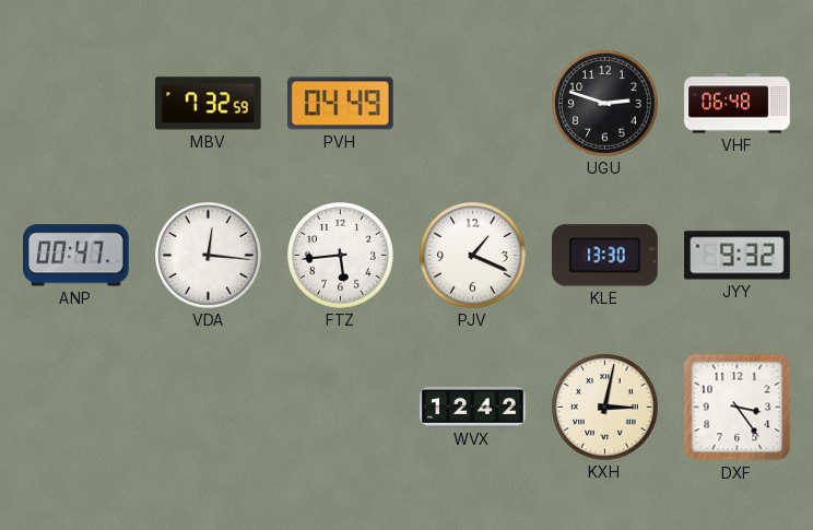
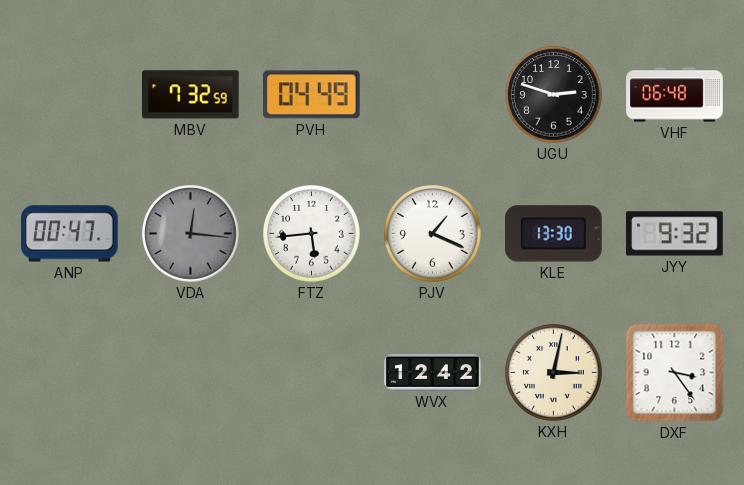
VDA dial: white -> grey (191, 234)
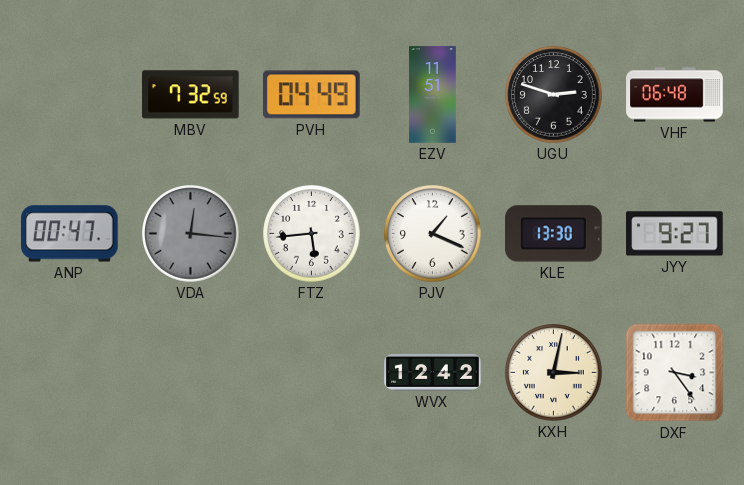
EZV: none -> 11:51 (433, 95)
JYY: 9:32 -> 9:27 (675, 234)
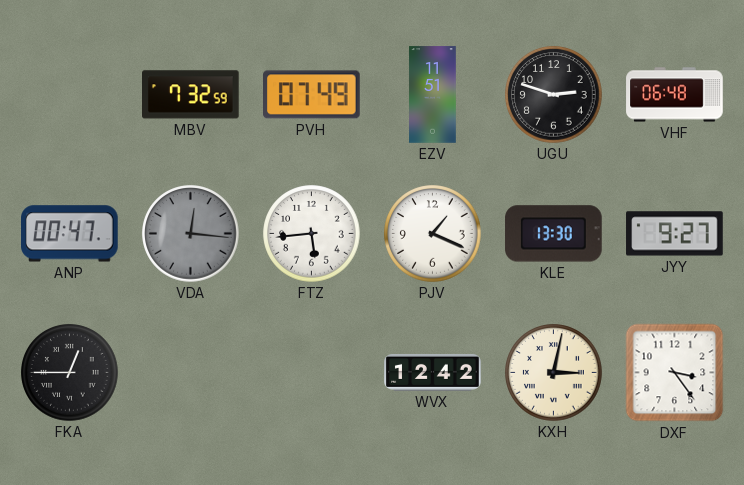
PVH: 04:49 -> 07:49 (312, 95)
FKA: none -> 12:45 (70, 373)
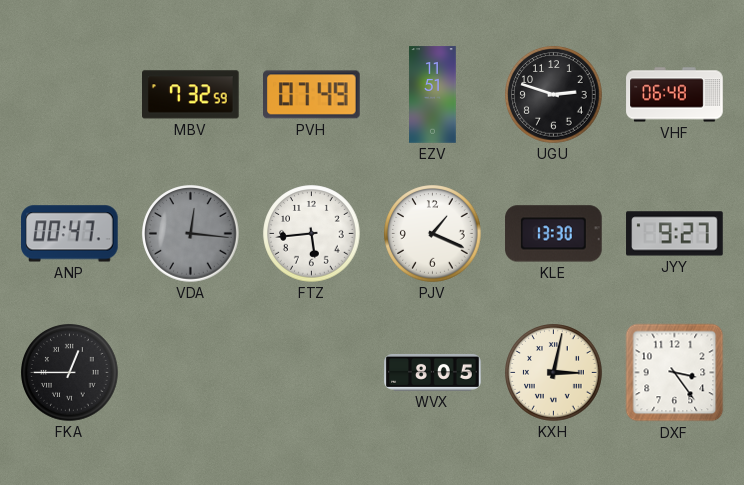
WVX: 12:42 -> 8:05 (433, 372)
